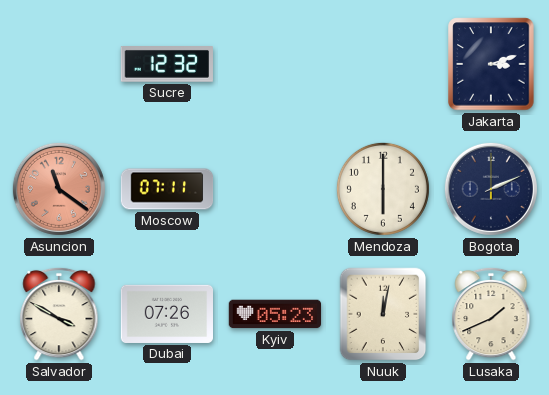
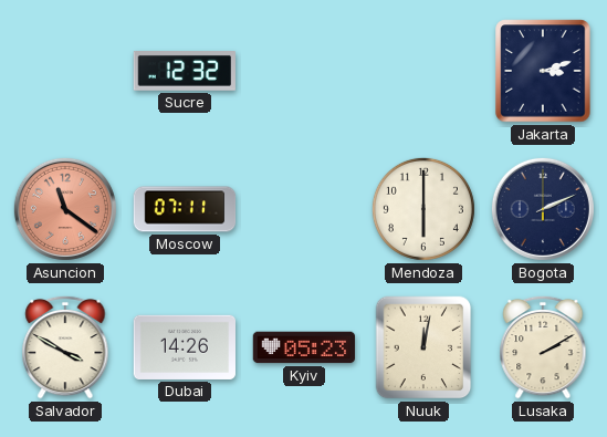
Dubai: 07:26 -> 14:26 (184, 347)
Lusaka: 1:41 -> 2:10 (543, 347)
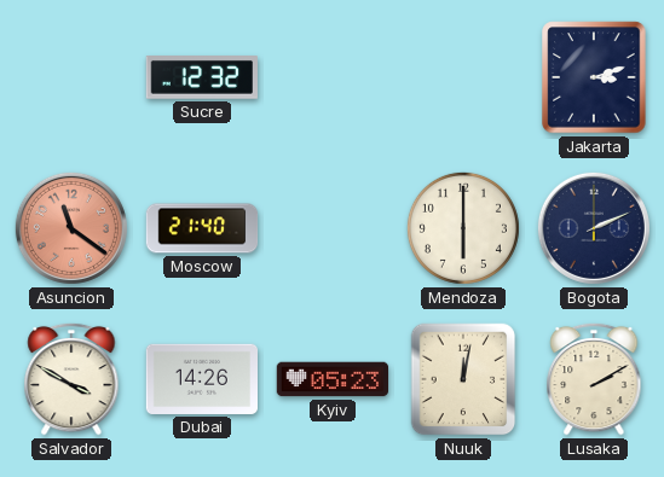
Moscow: 07:11 -> 21:40 (202, 228)
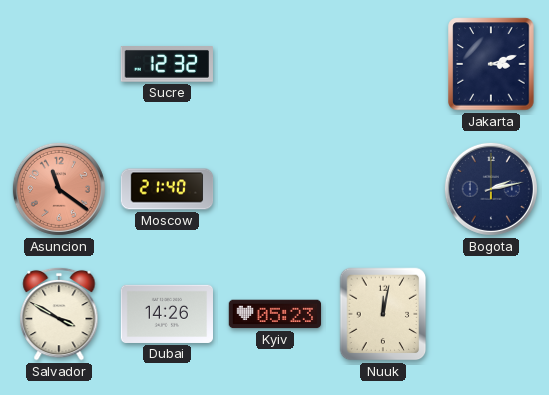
Mendoza: 6:00 -> none (463, 228)
Bogota: 2:11 -> 2:13 (491, 189)
Lusaka: 2:10 -> none (594, 379)
